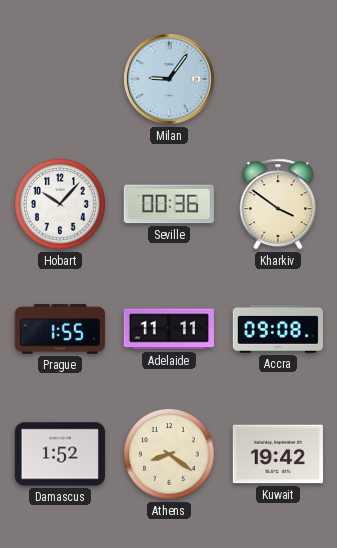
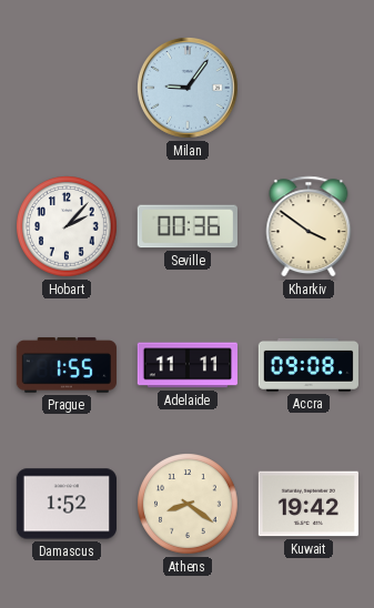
Hobart: 10:07 -> 2:07 (67, 226)
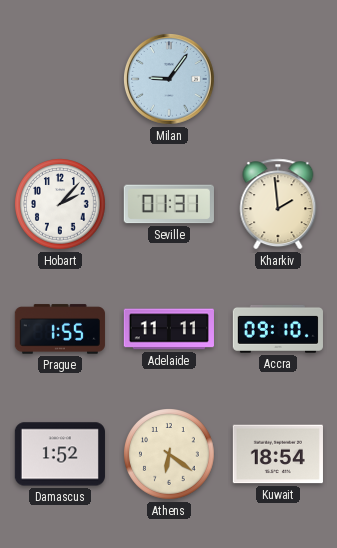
Seville: 00:36 -> 01:31 (169, 204)
Kharkiv: 3:51 -> 1:59 (278, 204)
Accra: 09:08 -> 09:10 (278, 329)
Athens: 8:21 -> 6:21 (169, 454)
Kuwait: 19:42 -> 18:54 (278, 454)
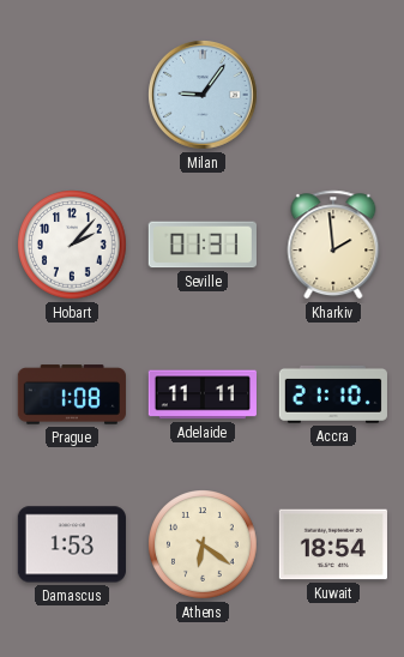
Prague: 1:55 -> 1:08 (72, 394)
Accra: 09:10 -> 21:10 (333, 394)
Damascus: 1:52 -> 1:53 (72, 544)
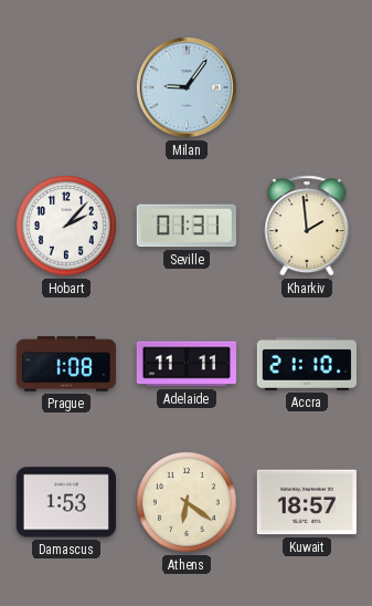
Kuwait: 18:54 -> 18:57 (307, 502)
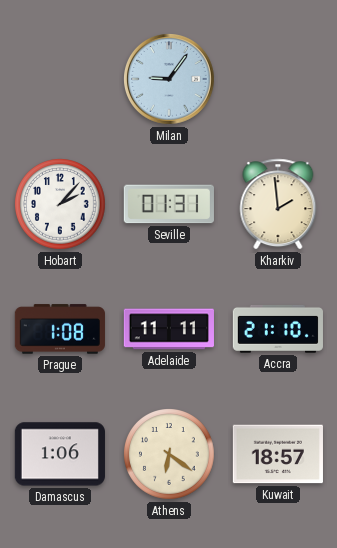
Damascus: 1:53 -> 1:06 (60, 454)
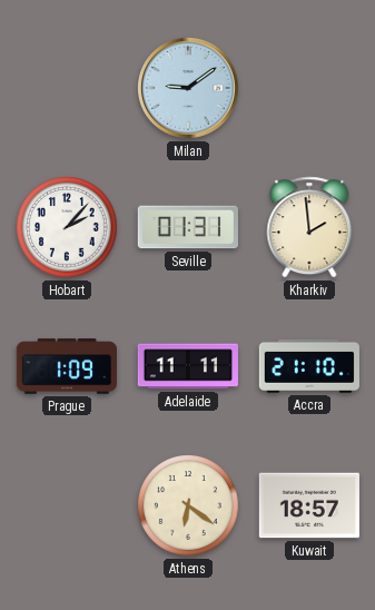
Milan: 9:06 -> 9:09 (189, 89)
Prague: 1:08 -> 1:09 (67, 366)
Damascus: 1:06 -> none (60, 454)
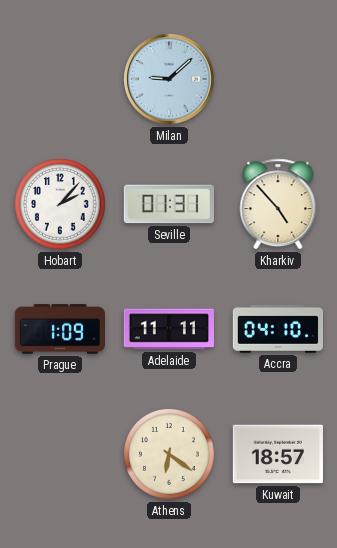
Milan: 9:09 -> 9:08 (170, 80)
Kharkiv: 1:59 -> 4:53 (278, 204)
Accra: 21:10 -> 04:10 (278, 329)
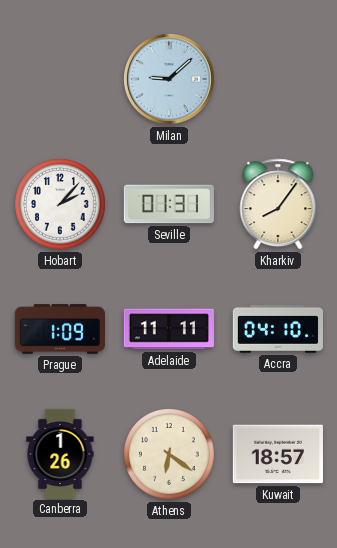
Kharkiv: 4:53 -> 8:06 (278, 204)
Canberra: none -> 1:26 (60, 453)
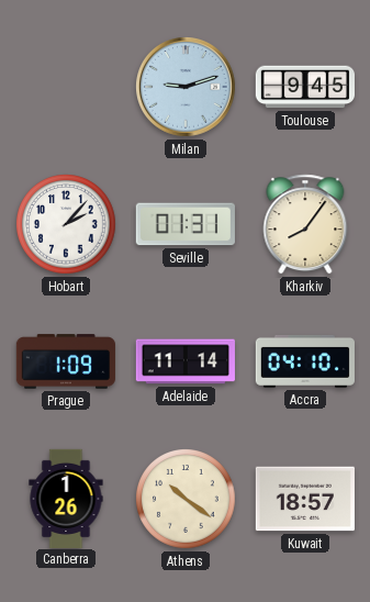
Milan: 9:08 -> 9:12 (187, 88)
Toulouse: none -> 9:45 (304, 87)
Adelaide: 11:11 -> 11:14 (186, 361)
Athens: 6:21 -> 10:21 (186, 499)
